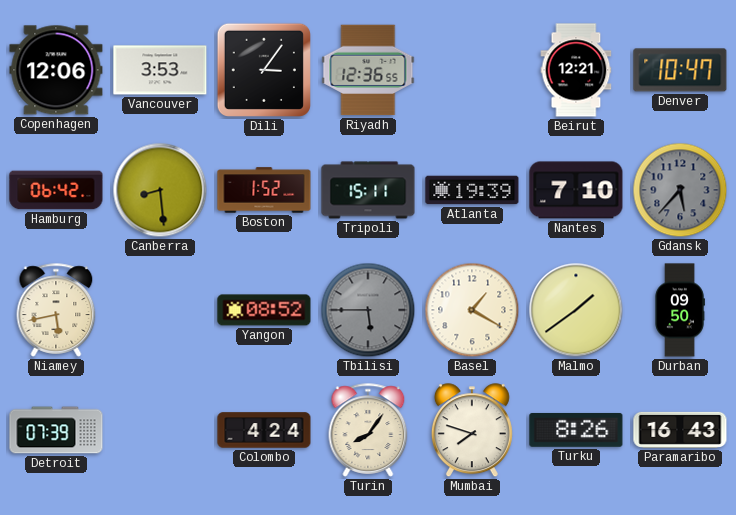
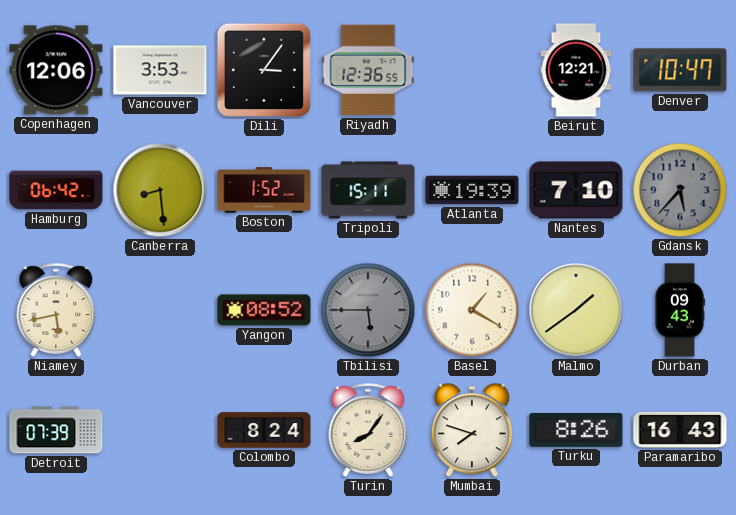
Durban: 09:50 -> 09:43 (680, 310)
Colombo: 4:24 -> 8:24 (264, 430)
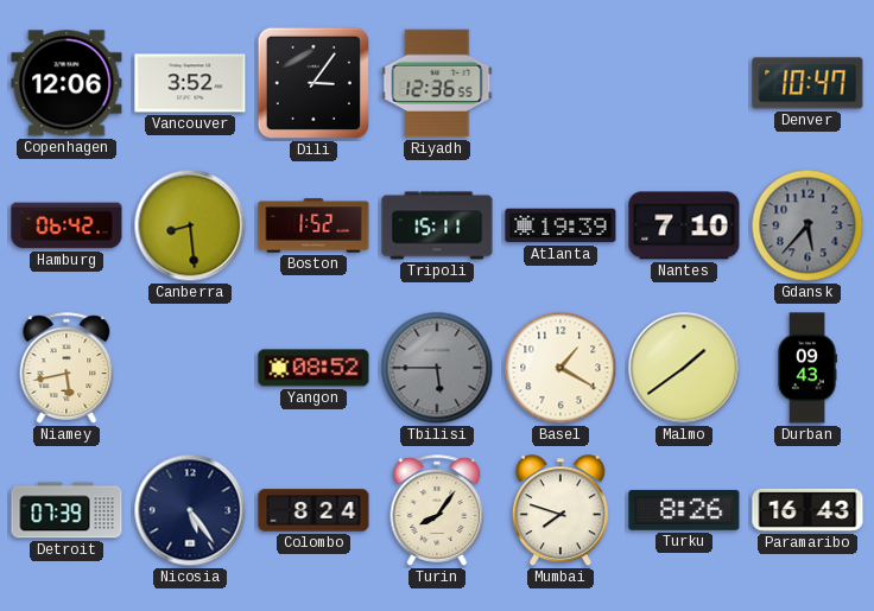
Vancouver: 3:53 -> 3:52 (190, 83)
Beirut: 12:21 -> none (576, 70)
Nicosia: none -> 5:24 (190, 510)
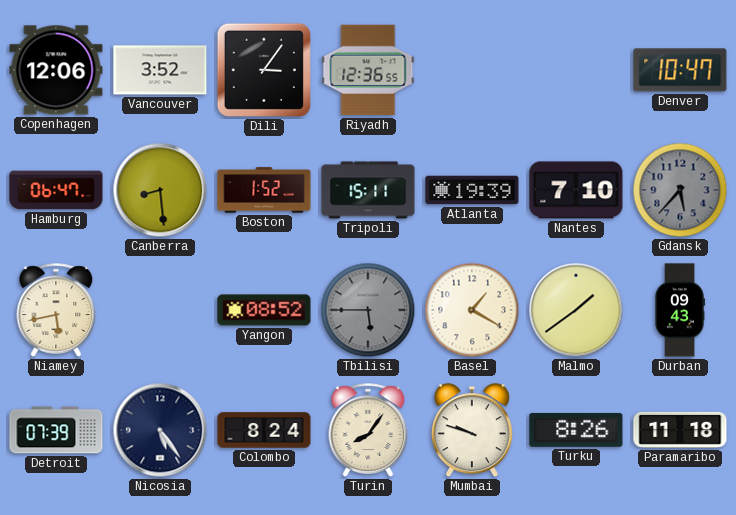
Hamburg: 06:42 -> 06:47 (56, 190)
Mumbai: 7:48 -> 9:48 (472, 431)
Paramaribo: 16:43 -> 11:18 (680, 430)
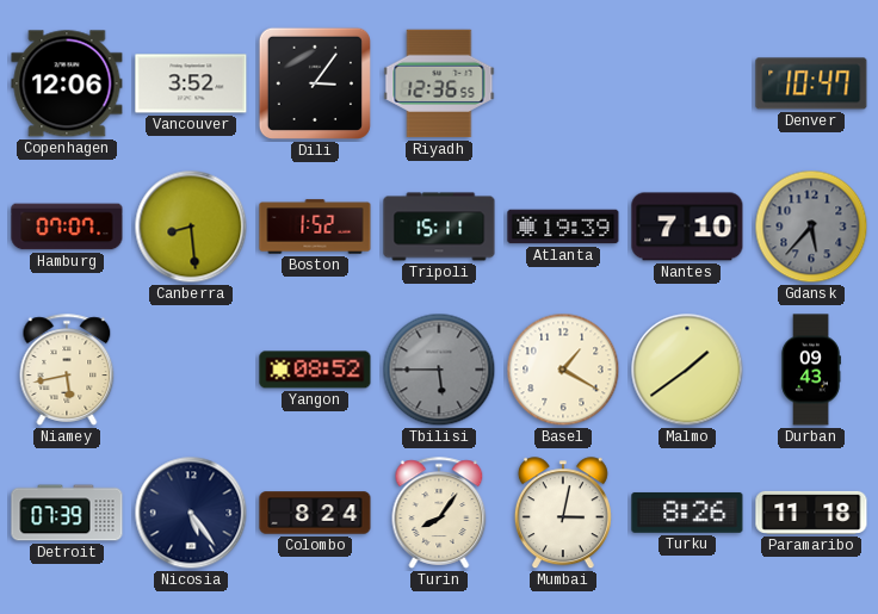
Hamburg: 06:47 -> 07:07 (67, 227)
Mumbai: 9:48 -> 3:02 (563, 514)
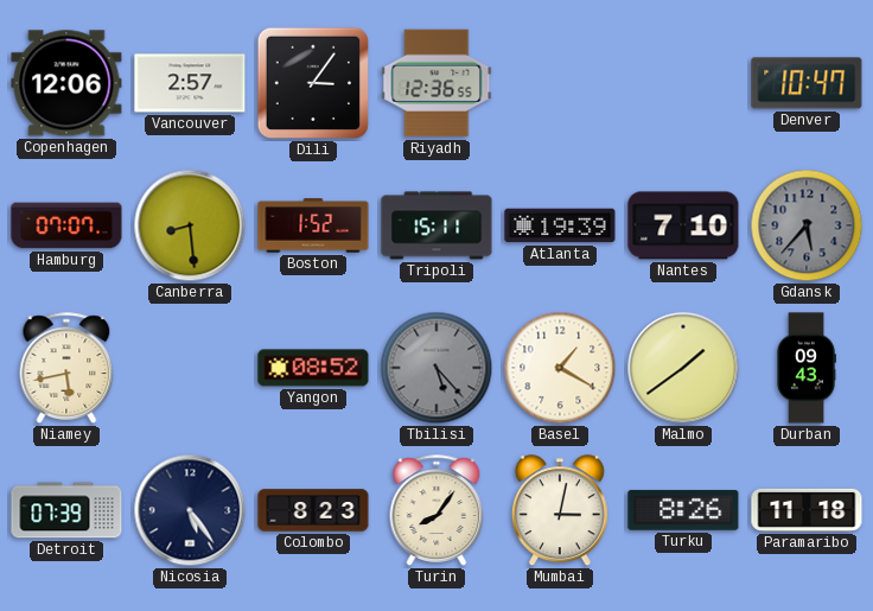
Vancouver: 3:52 -> 2:57 (190, 83)
Tbilisi: 5:45 -> 5:23 (436, 368)
Colombo: 8:24 -> 8:23 (313, 510)
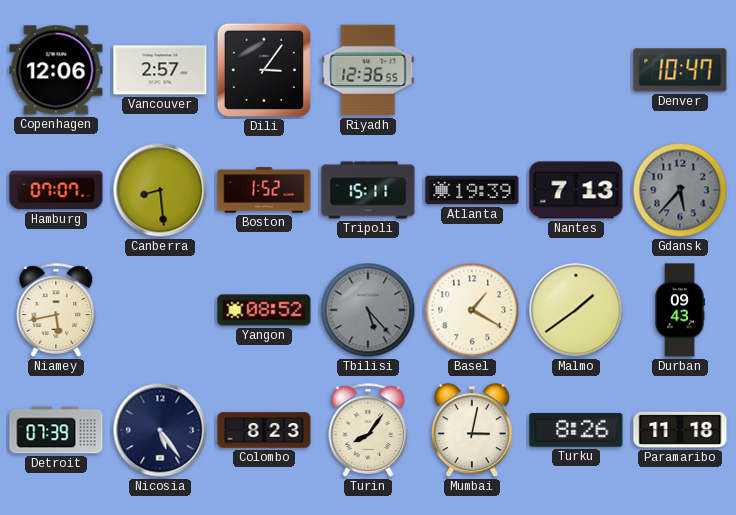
Nantes: 7:10 -> 7:13 (576, 190)
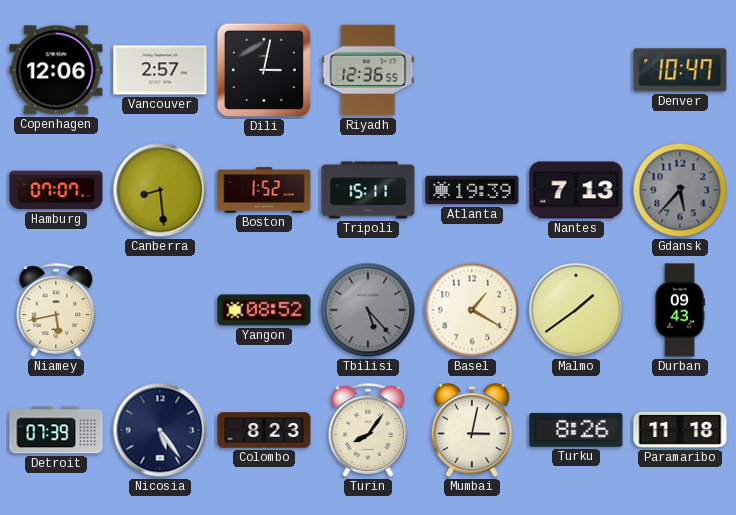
Dili: 3:06 -> 3:02 (264, 70)
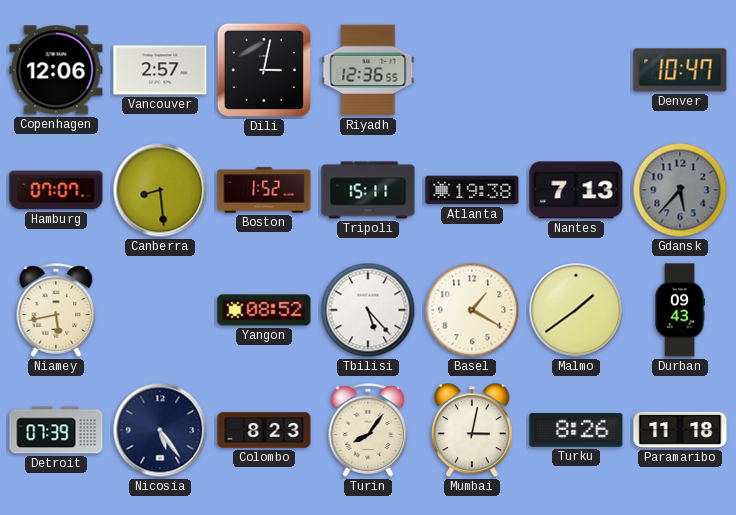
Atlanta: 19:39 -> 19:38 (472, 190)
Tbilisi dial: grey -> white (368, 310)
